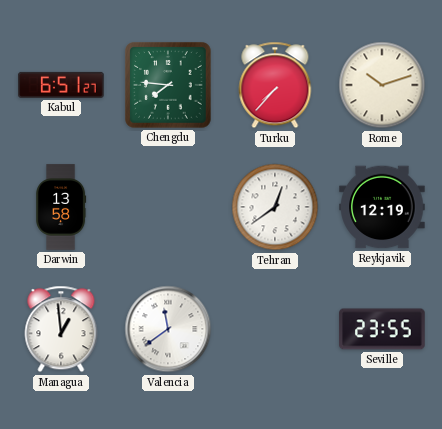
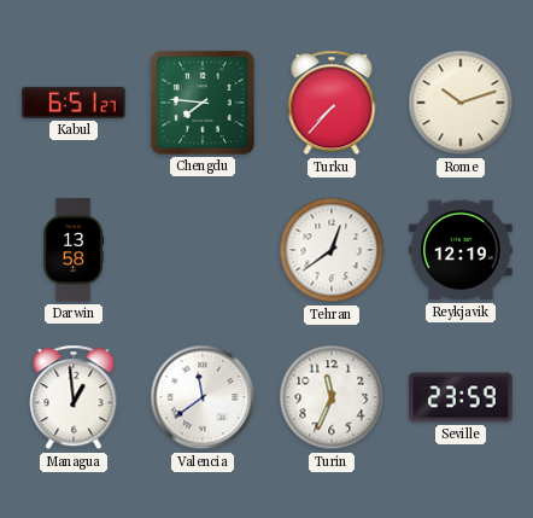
Turin: none -> 11:34 (332, 397)
Seville: 23:55 -> 23:59 (461, 397)
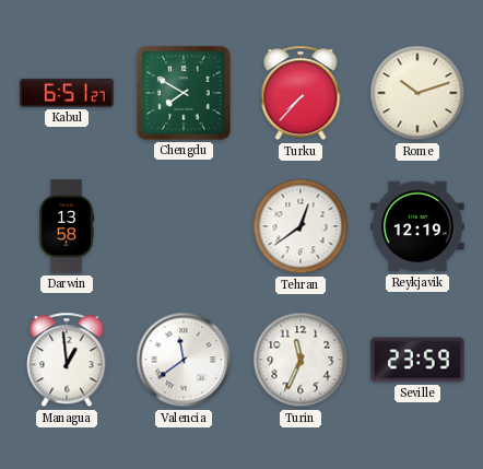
Chengdu: 7:46 -> 7:50 (184, 93)
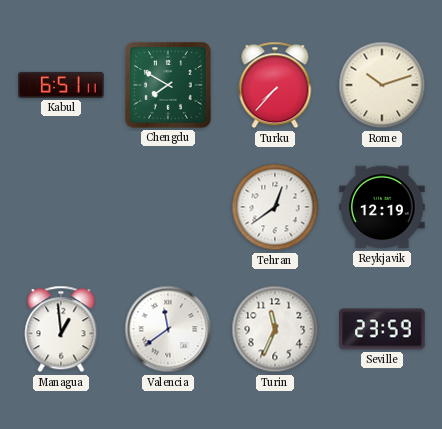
Kabul: 6:51:27 -> 6:51:11 (61, 85)
Darwin: 13:58 -> none (67, 226)
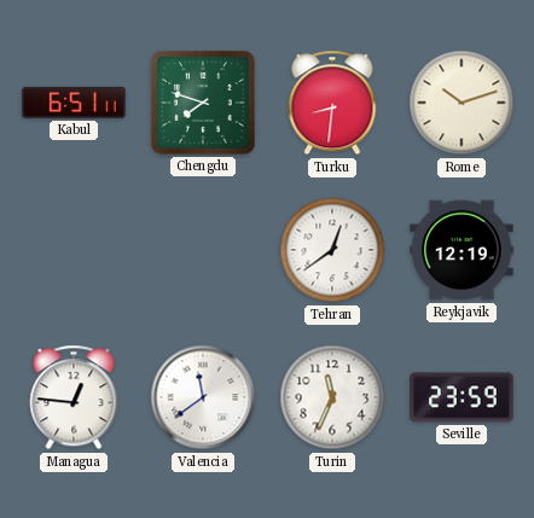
Chengdu: 7:50 -> 7:48 (203, 103)
Turku: 7:37 -> 8:31 (332, 103)
Managua: 12:59 -> 12:46 (74, 397)
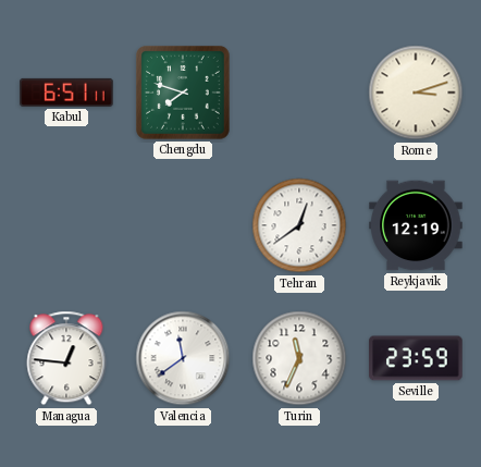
Turku: 8:31 -> none (332, 103)
Rome: 10:12 -> 3:12 (416, 93)
